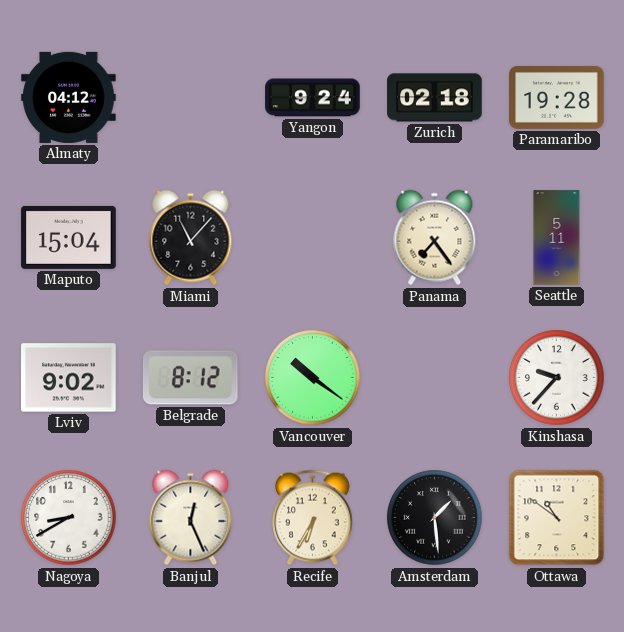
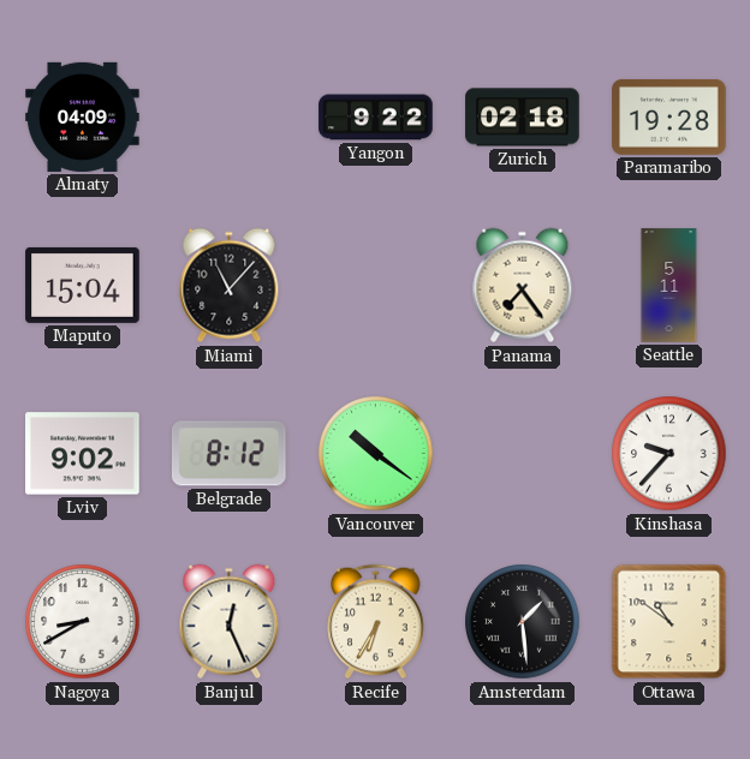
Almaty: 04:12 -> 04:09 (83, 116)
Yangon: 9:24 -> 9:22 (376, 118)
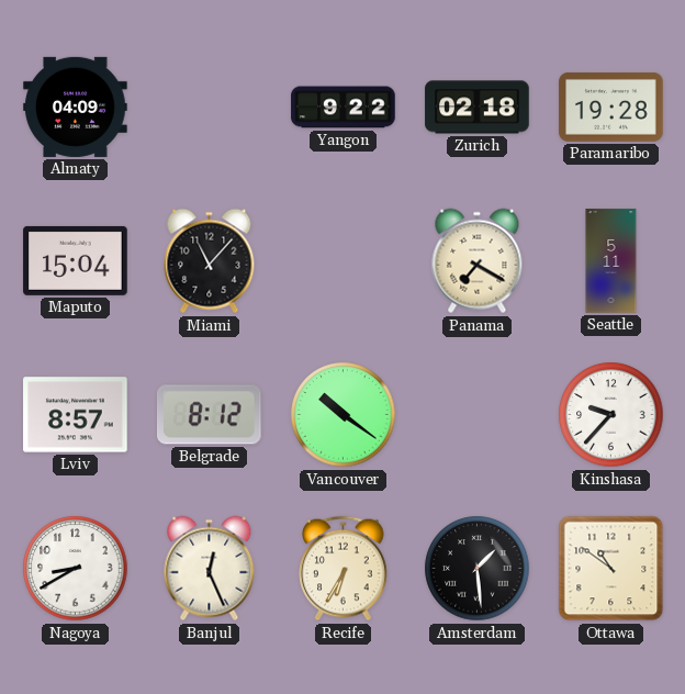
Panama: 7:24 -> 7:20 (478, 261)
Lviv: 9:02 -> 8:57 (76, 415)
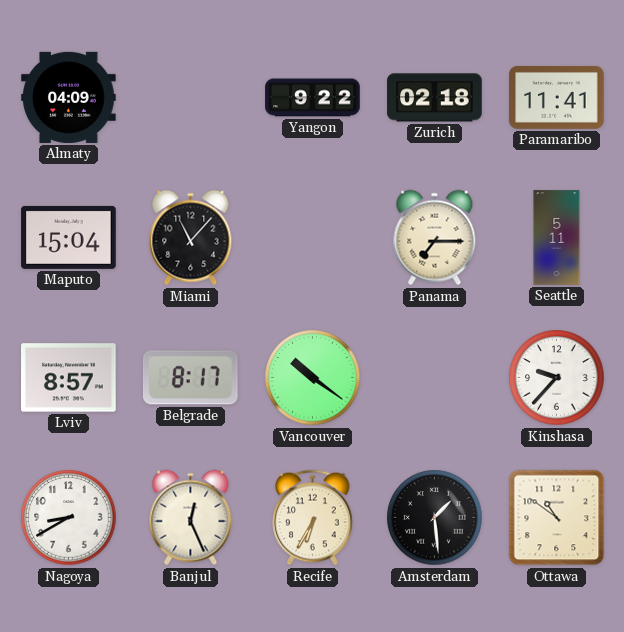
Paramaribo: 19:28 -> 11:41 (557, 97)
Panama: 7:20 -> 7:15 (435, 238)
Belgrade: 8:12 -> 8:17 (191, 378)
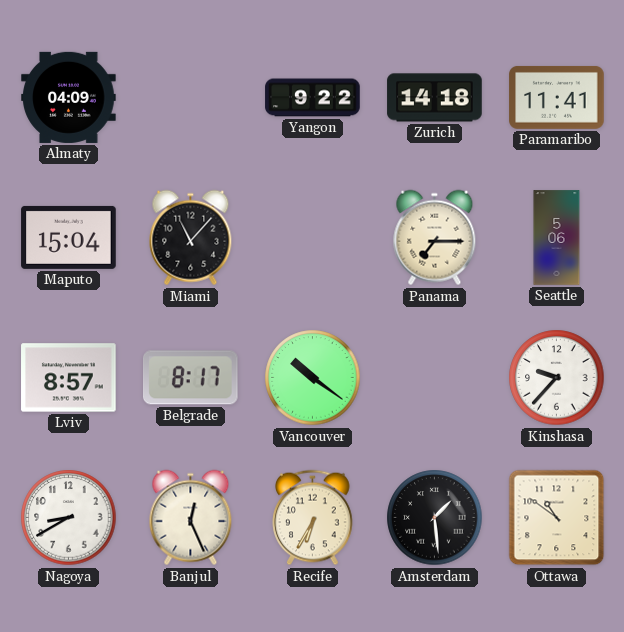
Zurich: 02:18 -> 14:18 (435, 98)
Seattle: 5:11 -> 5:06 (557, 238)
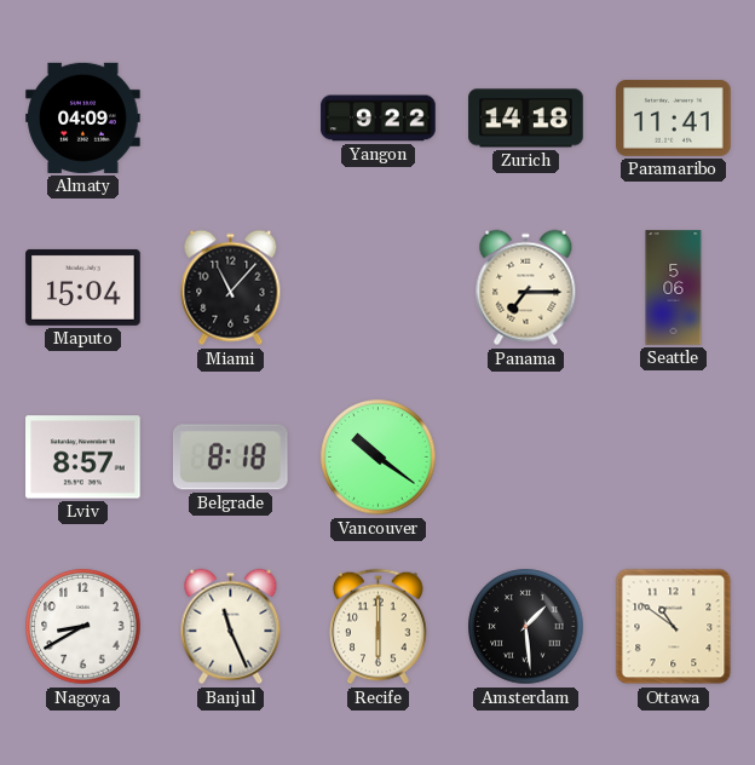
Belgrade: 8:17 -> 8:18 (231, 458)
Kinshasa: 9:37 -> none (557, 378)
Banjul: 12:26 -> 11:26 (231, 627)
Recife: 6:35 -> 6:00 (379, 627)
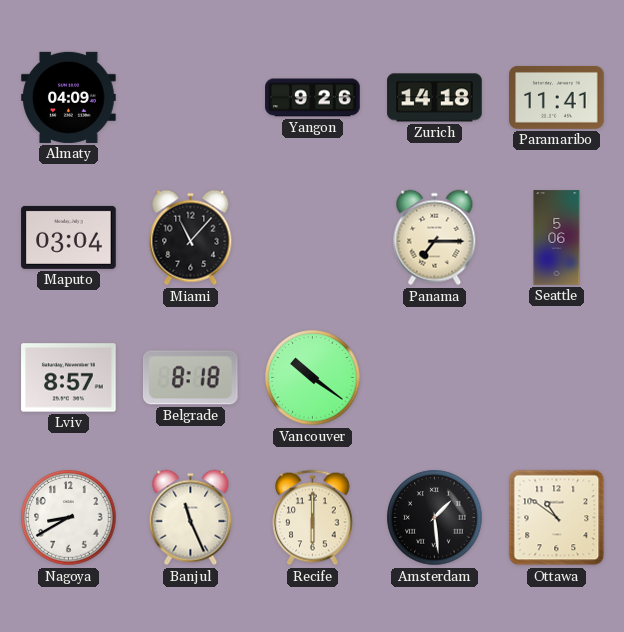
Yangon: 9:22 -> 9:26 (313, 98)
Maputo: 15:04 -> 03:04 (69, 237)
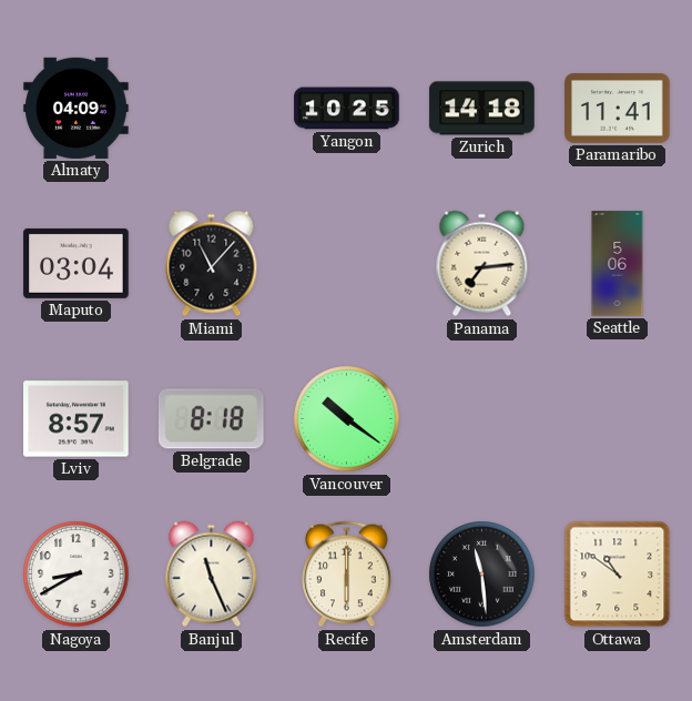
Yangon: 9:26 -> 10:25 (347, 109)
Panama: 7:15 -> 7:14 (482, 264)
Amsterdam: 1:29 -> 11:29 (482, 575)
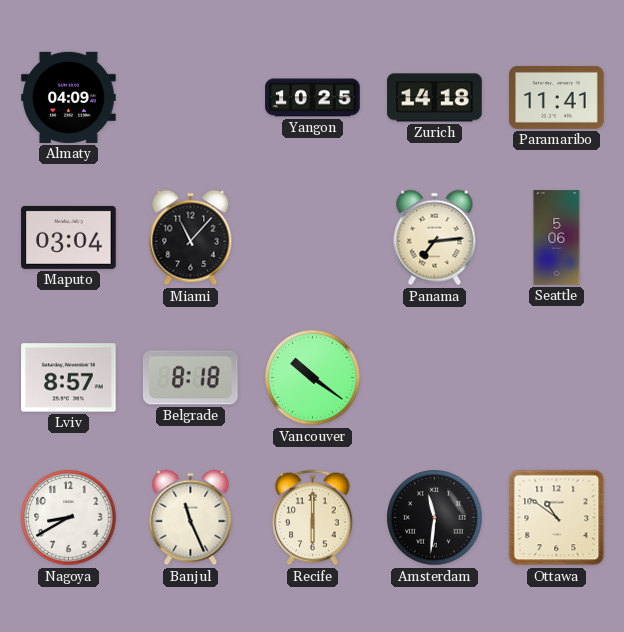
Amsterdam: 11:29 -> 11:31 (435, 518)
